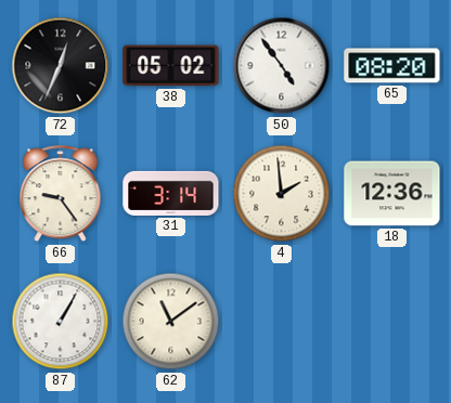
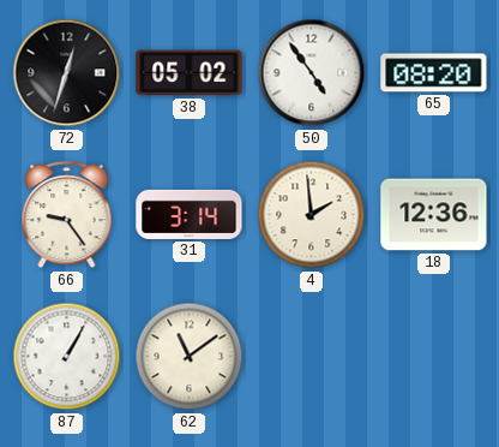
72: 12:34 -> 12:33 (67, 73)
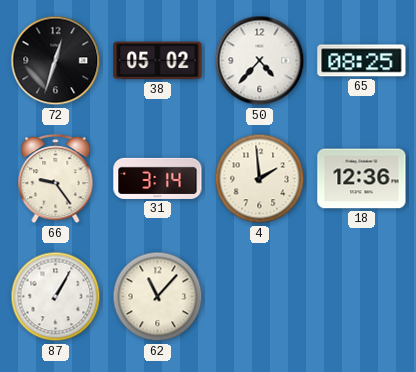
50: 4:54 -> 4:37 (260, 61)
65: 08:20 -> 08:25 (362, 61)
62: 11:09 -> 11:07 (158, 297)
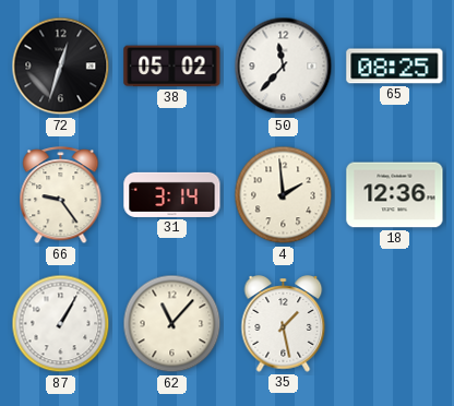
50: 4:37 -> 11:37 (284, 67)
35: none -> 1:28 (284, 324)
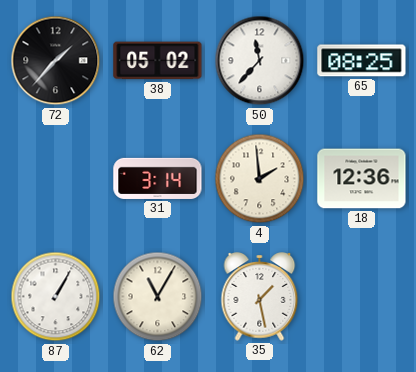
72: 12:33 -> 1:37 (56, 61)
66: 9:24 -> none (61, 195)
62: 11:07 -> 11:05 (158, 297)
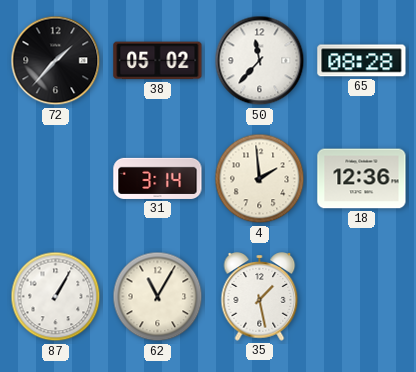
65: 08:25 -> 08:28 (362, 61)
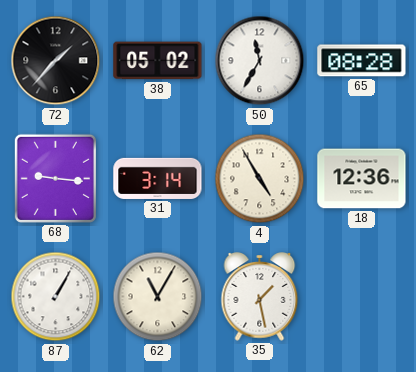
50: 11:37 -> 11:35 (260, 61)
68: none -> 9:16 (55, 178)
4: 1:59 -> 4:55 (260, 179)
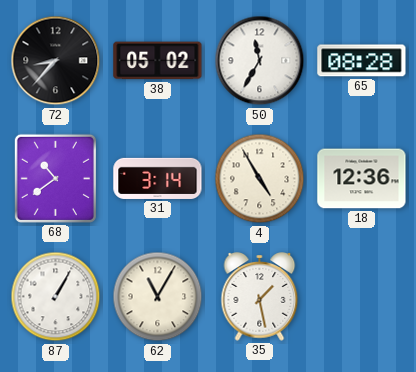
72: 1:37 -> 8:37 (56, 61)
68: 9:16 -> 10:39 (55, 178)
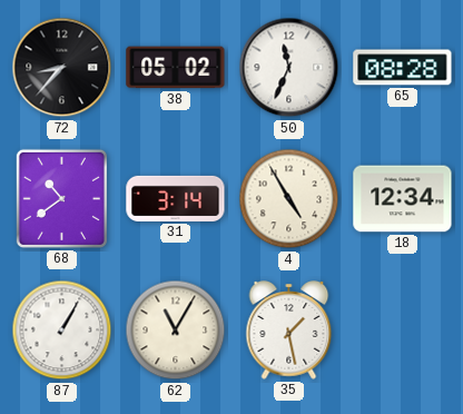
50: 11:35 -> 11:34 (289, 68)
18: 12:36 -> 12:34 (403, 199)
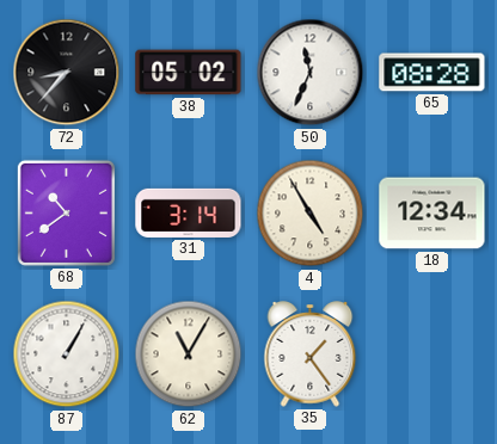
35: 1:28 -> 1:24 (311, 354)
